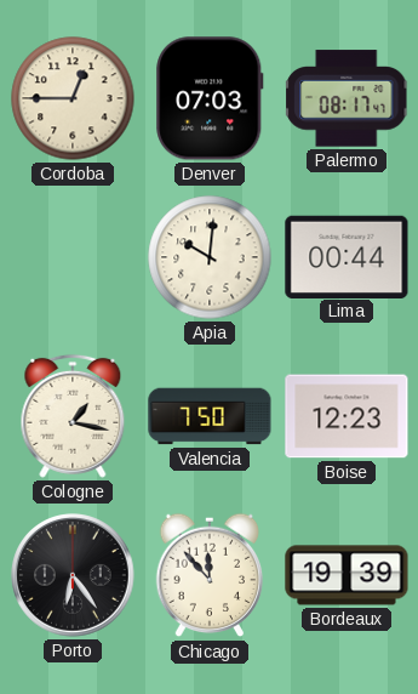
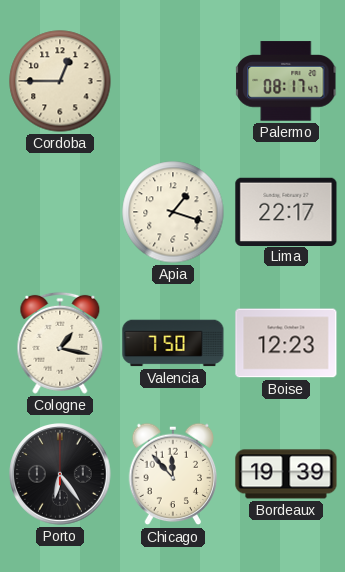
Denver: 07:03 -> none (210, 98)
Apia: 10:01 -> 1:18 (173, 212)
Lima: 00:44 -> 22:17 (286, 211)
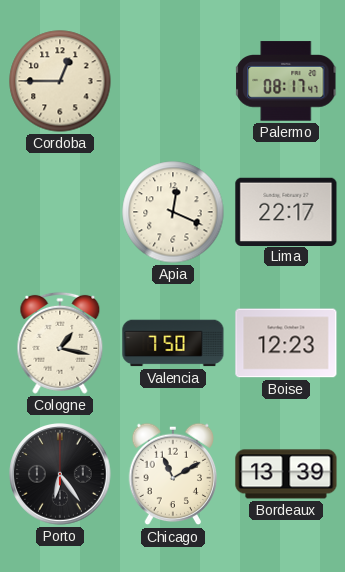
Apia: 1:18 -> 12:19 (173, 212)
Chicago: 11:53 -> 11:10 (173, 474)
Bordeaux: 19:39 -> 13:39 (286, 474)
